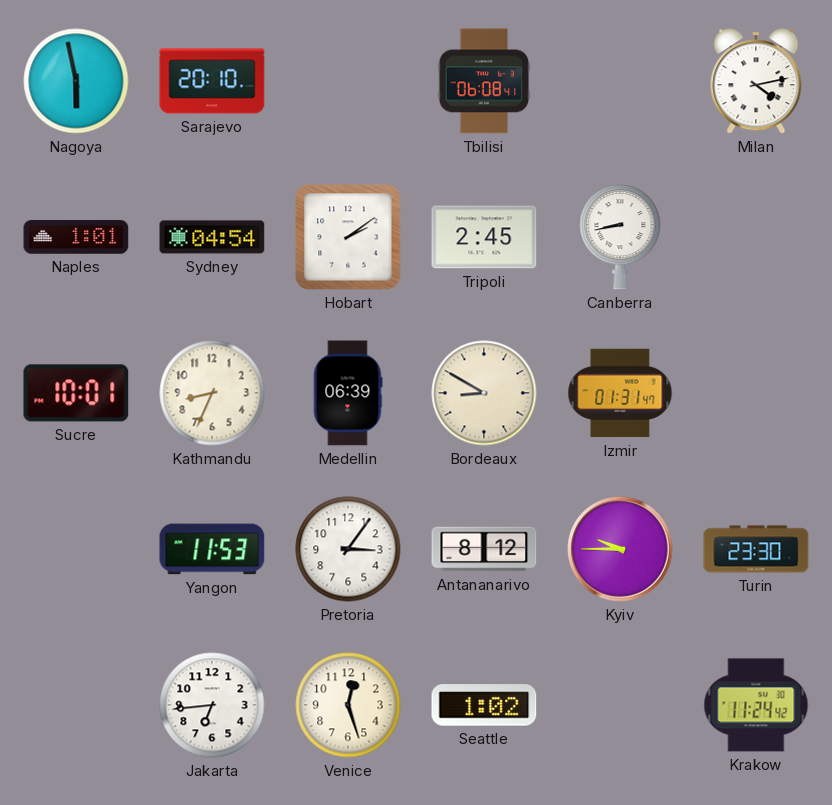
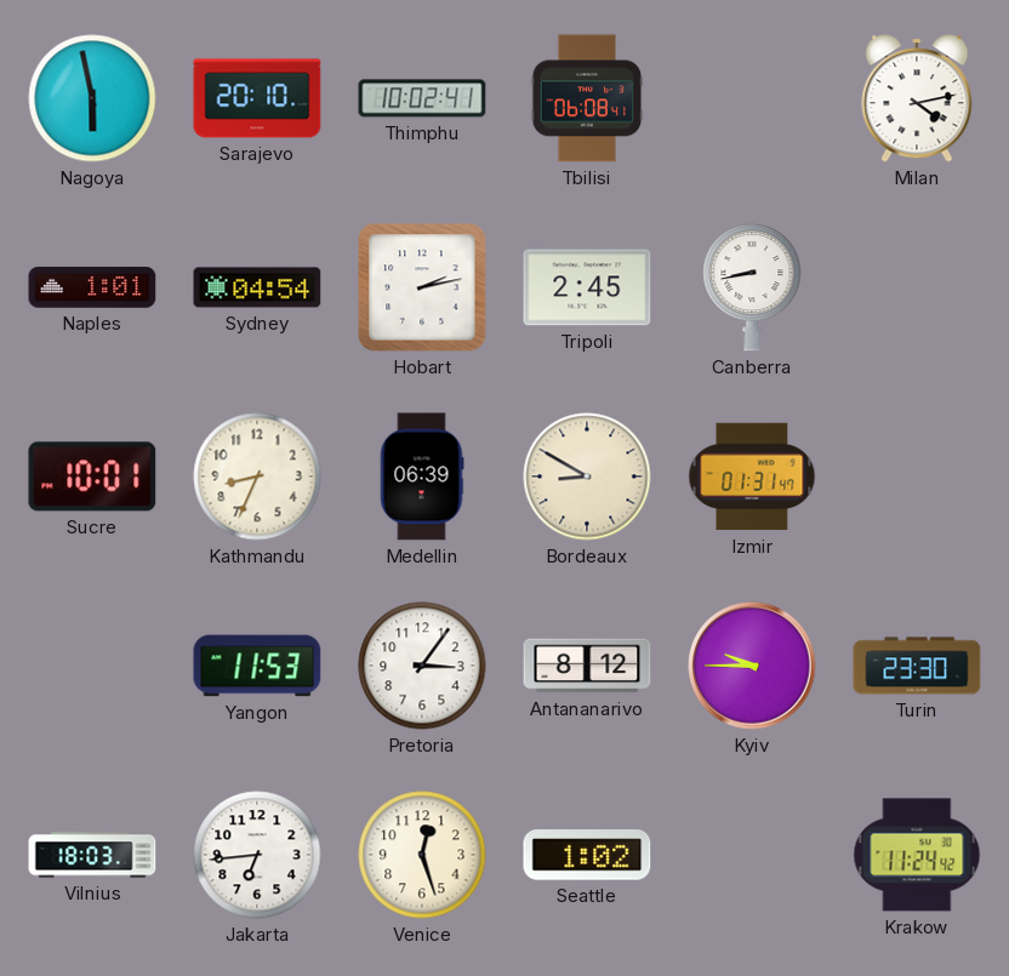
Thimphu: none -> 10:02 (422, 98)
Hobart: 2:09 -> 2:13 (422, 287)
Vilnius: none -> 18:03 (92, 855)
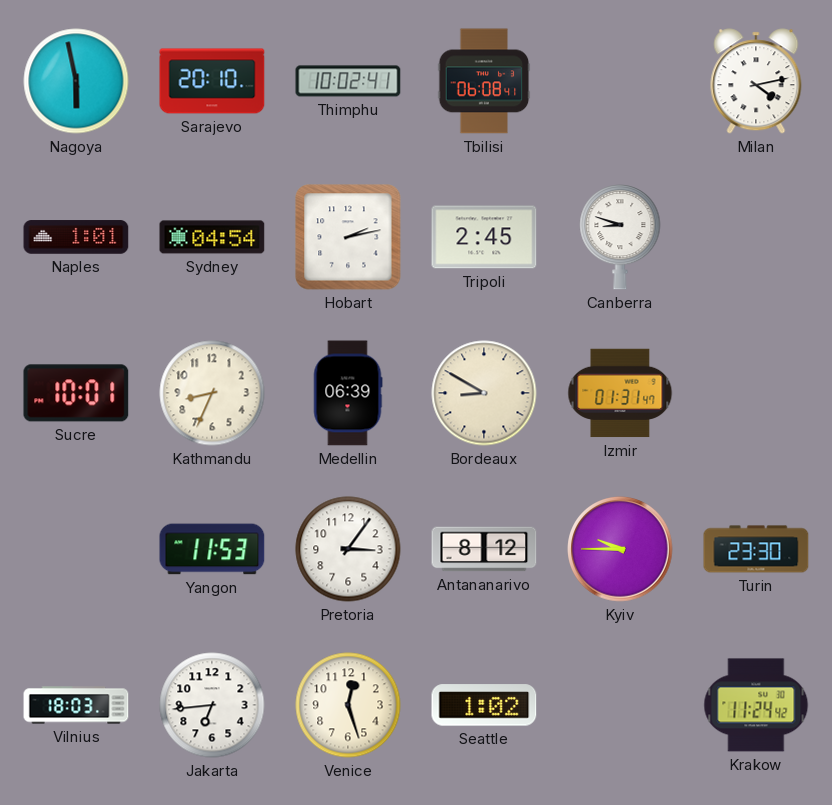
Canberra: 8:43 -> 8:48 (620, 237)
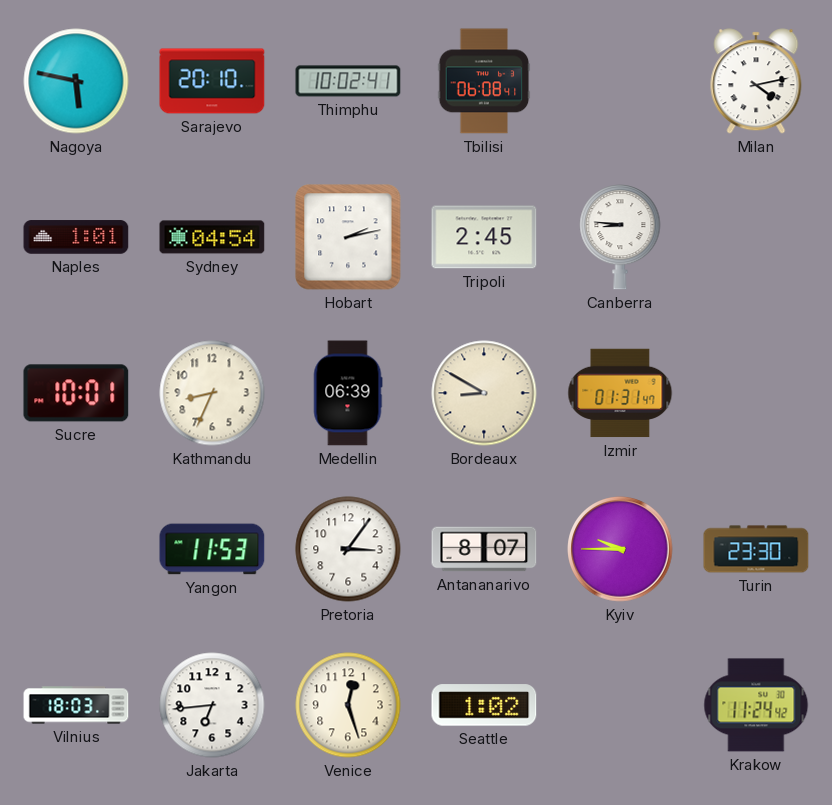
Nagoya: 5:58 -> 5:47 (76, 81)
Canberra: 8:48 -> 8:46 (620, 237)
Antananarivo: 8:12 -> 8:07 (484, 549)
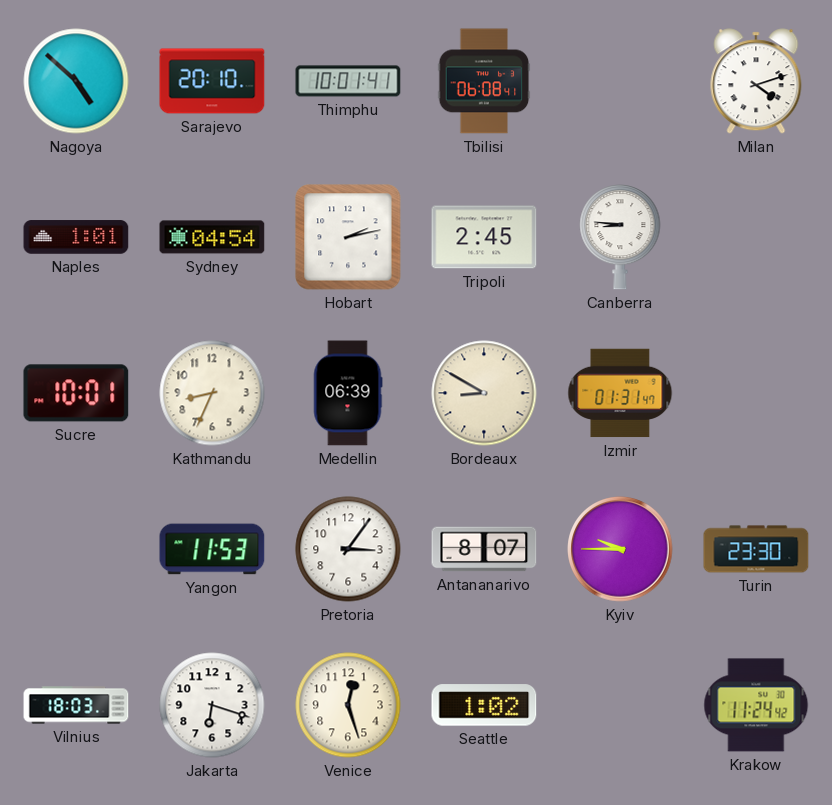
Nagoya: 5:47 -> 4:52 (76, 81)
Thimphu: 10:02 -> 10:01 (348, 81)
Milan: 4:13 -> 4:12 (756, 81)
Jakarta: 6:44 -> 6:18 (212, 705)
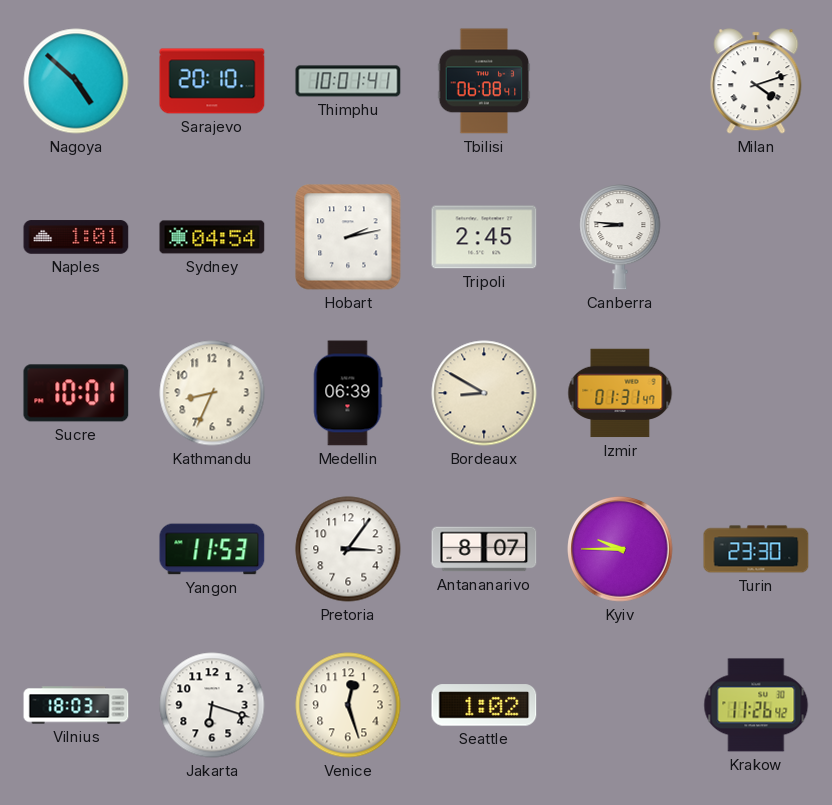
Krakow: 11:24 -> 11:26 (756, 705)
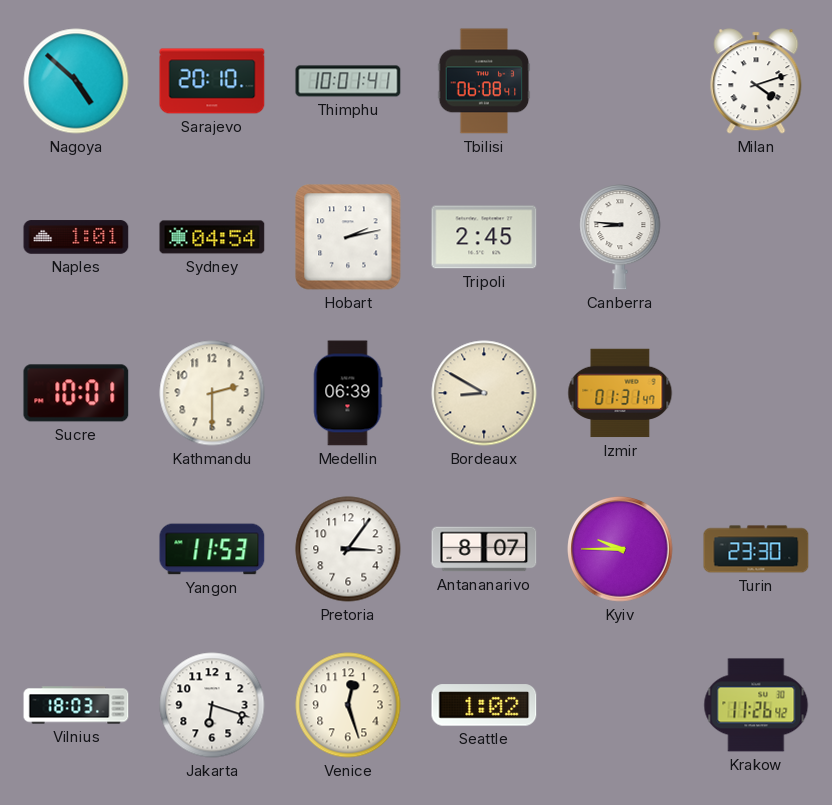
Kathmandu: 8:34 -> 2:30 (212, 393)
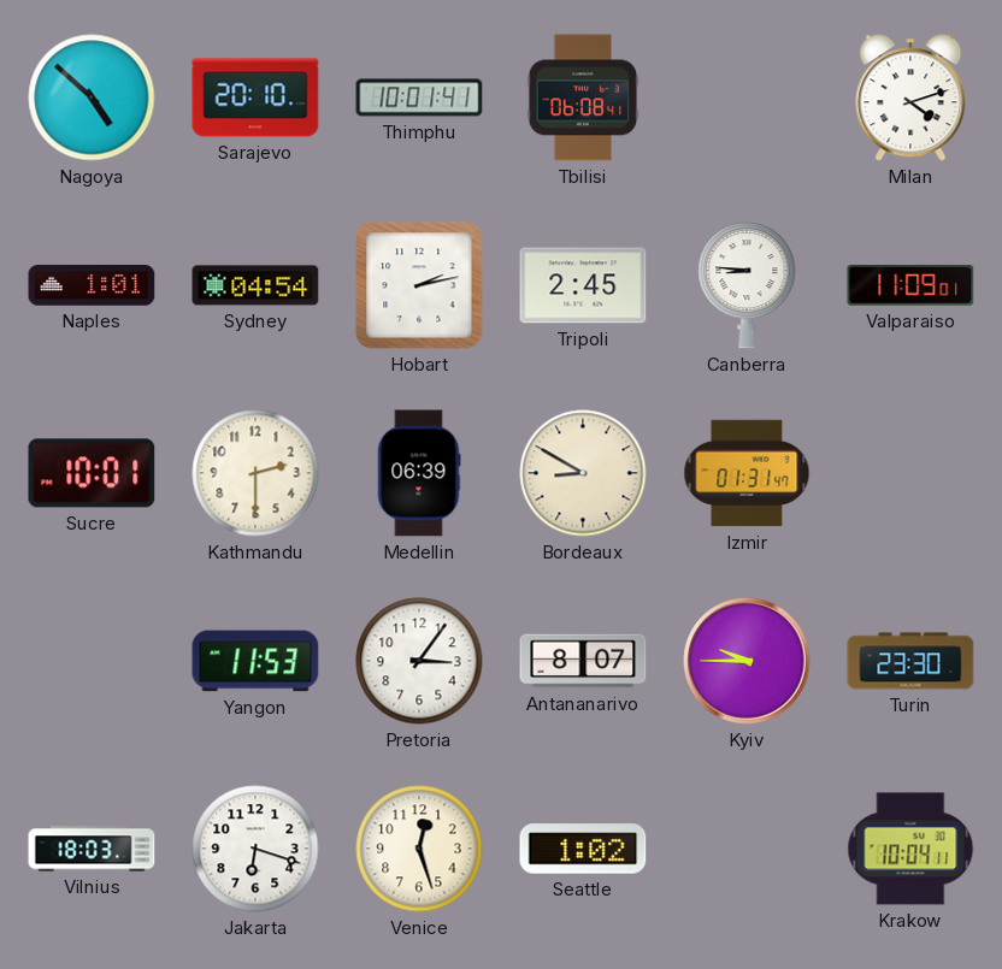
Valparaiso: none -> 11:09 (910, 285)
Krakow: 11:26 -> 10:04 (910, 849)
